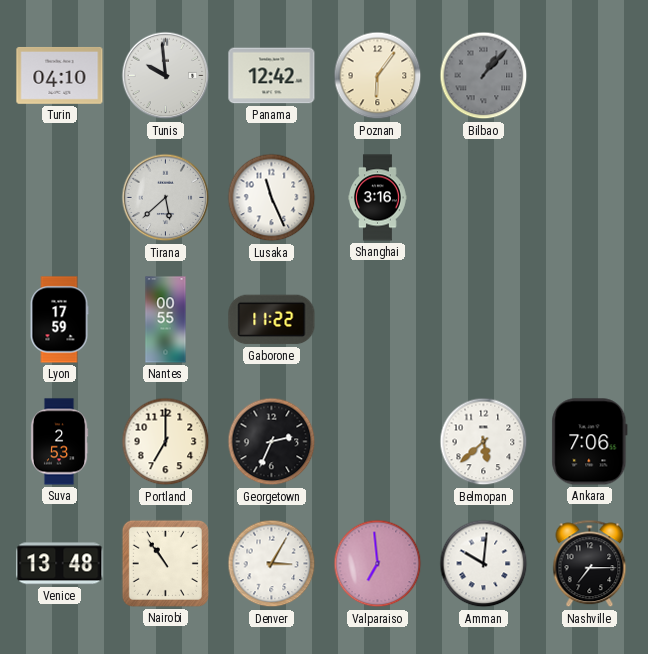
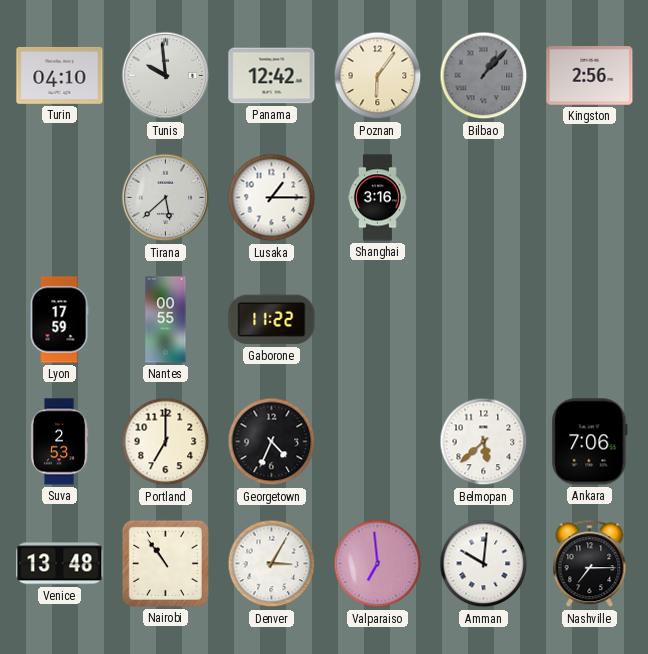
Kingston: none -> 2:56 (590, 76)
Lusaka: 11:26 -> 1:15 (272, 198)
Georgetown: 2:34 -> 4:34 (272, 442)
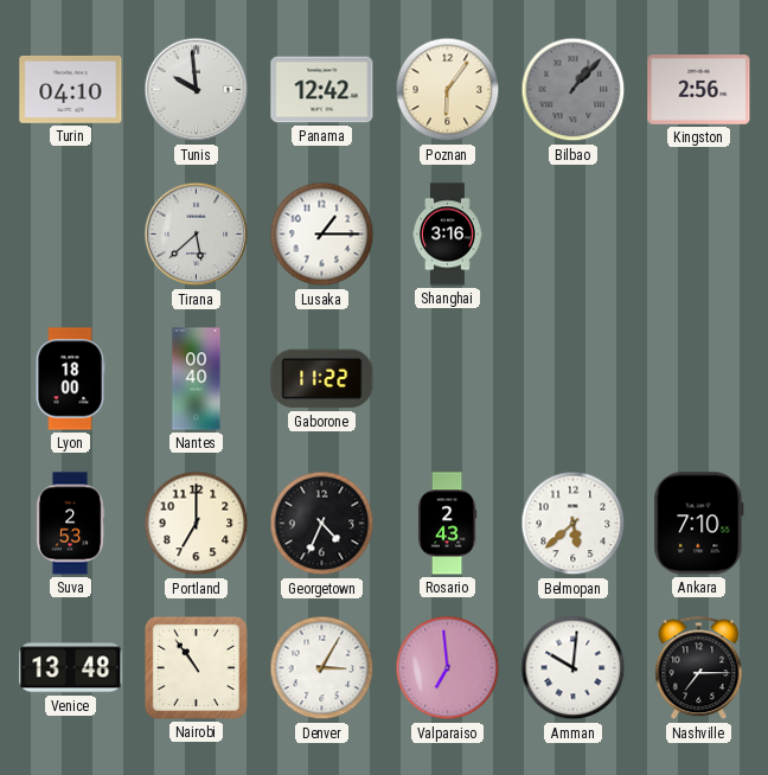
Lyon: 17:59 -> 18:00 (70, 379)
Nantes: 00:55 -> 00:40 (197, 379)
Rosario: none -> 2:43 (447, 524)
Ankara: 7:06 -> 7:10 (699, 524)
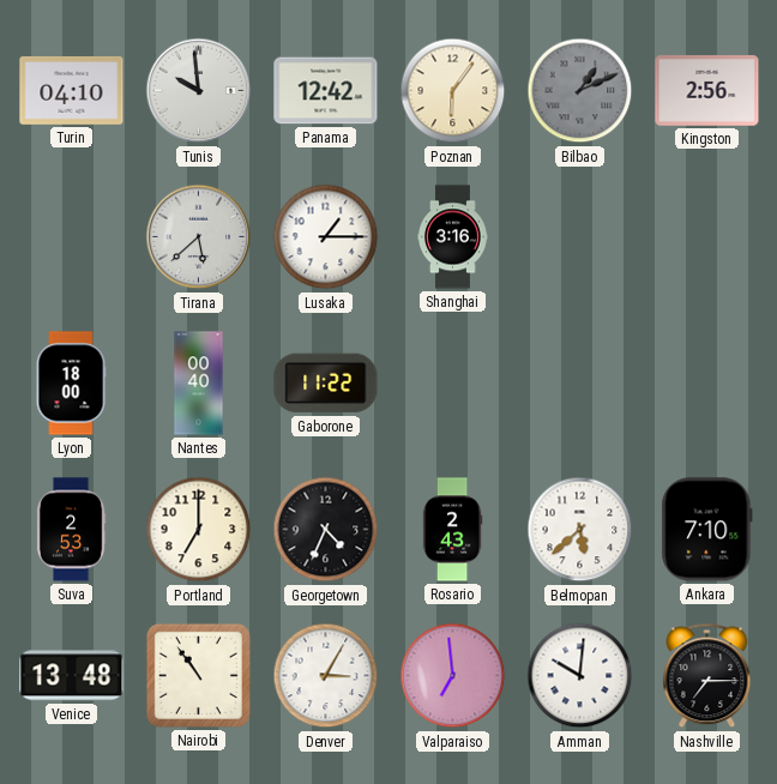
Bilbao: 1:07 -> 1:11 (580, 91)
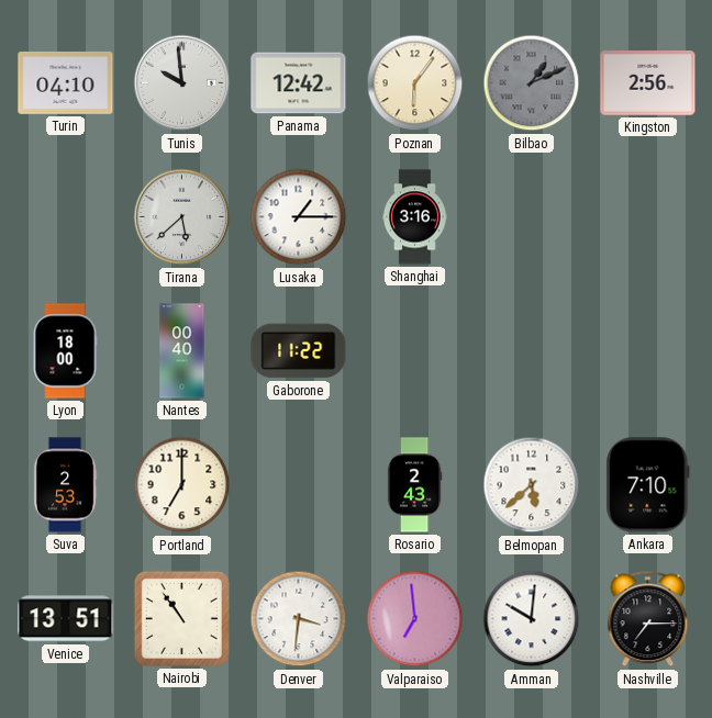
Georgetown: 4:34 -> none (326, 530)
Venice: 13:48 -> 13:51 (66, 619)
Denver: 3:05 -> 3:31 (299, 619)
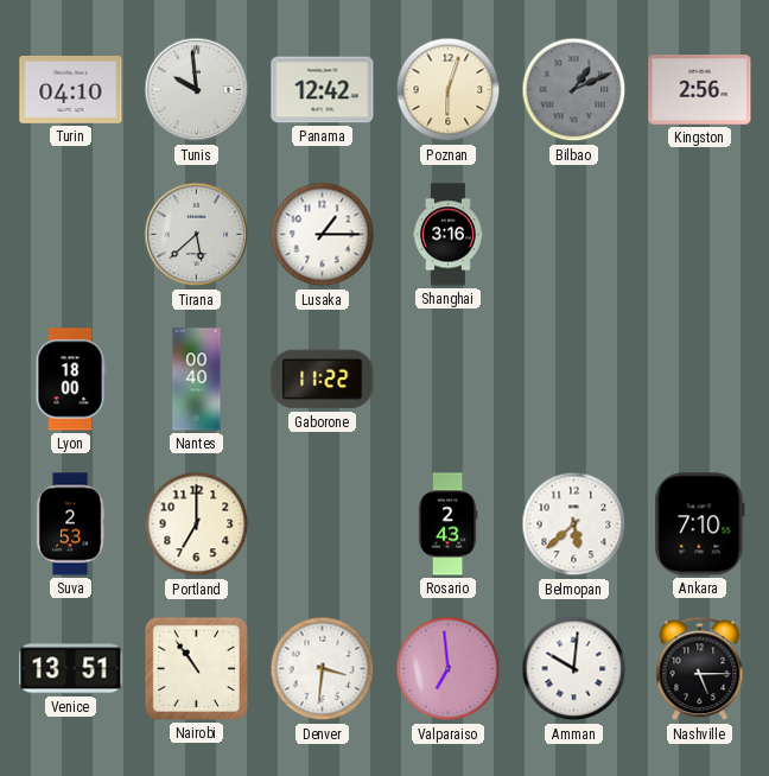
Poznan: 6:06 -> 6:03 (449, 90)
Nashville: 7:15 -> 5:15 (700, 669)
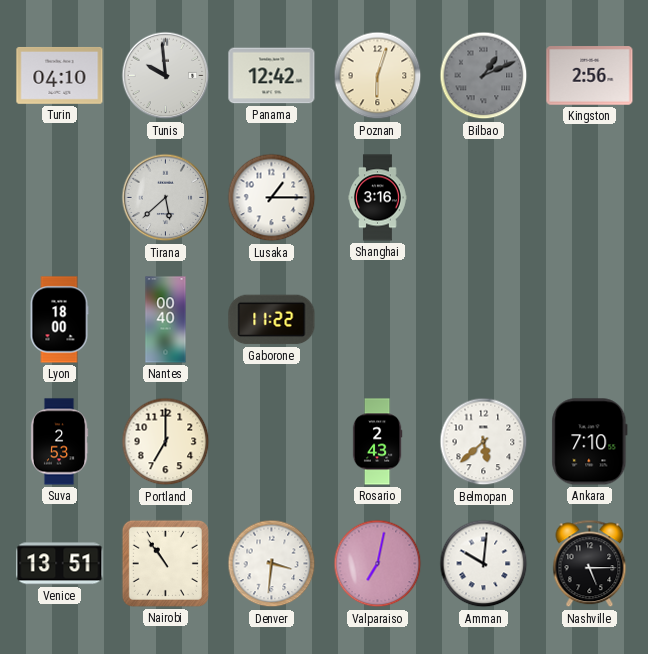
Valparaiso: 6:59 -> 7:02 (378, 564)
